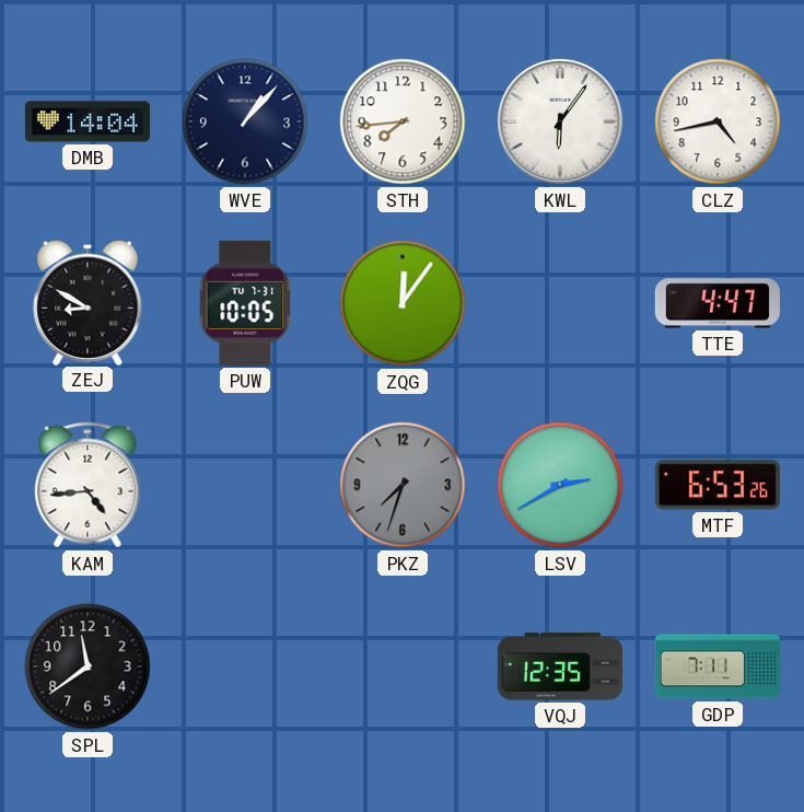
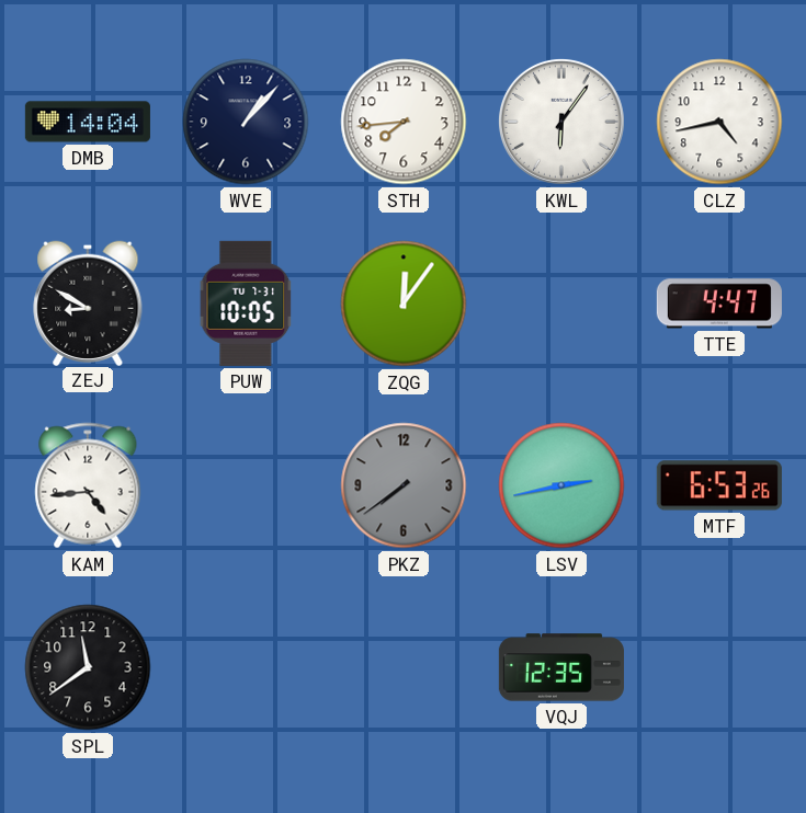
PKZ: 7:33 -> 7:39 (404, 485)
LSV: 2:40 -> 2:43 (561, 485)
GDP: 7:11 -> none (718, 666)
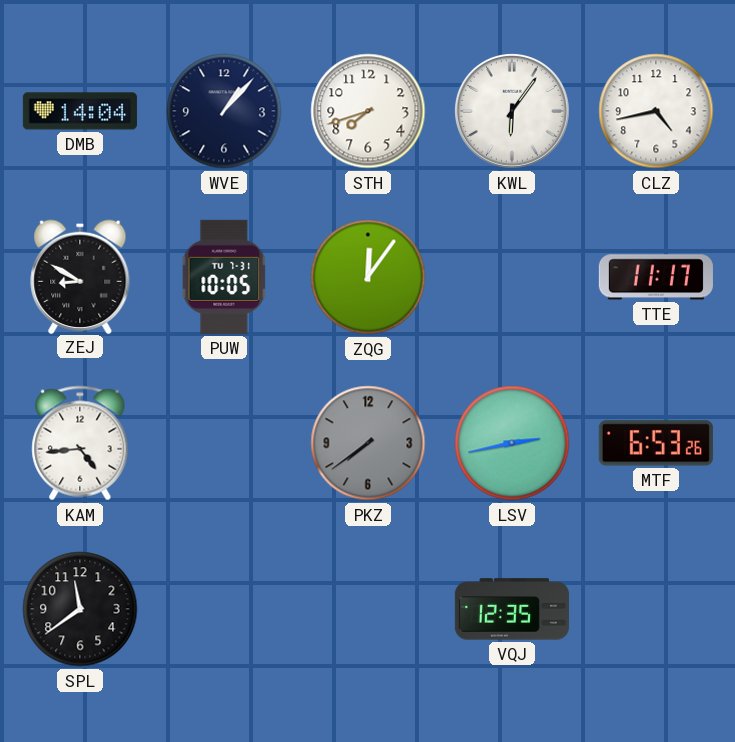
STH: 7:44 -> 7:42 (368, 111)
TTE: 4:47 -> 11:17 (656, 277)
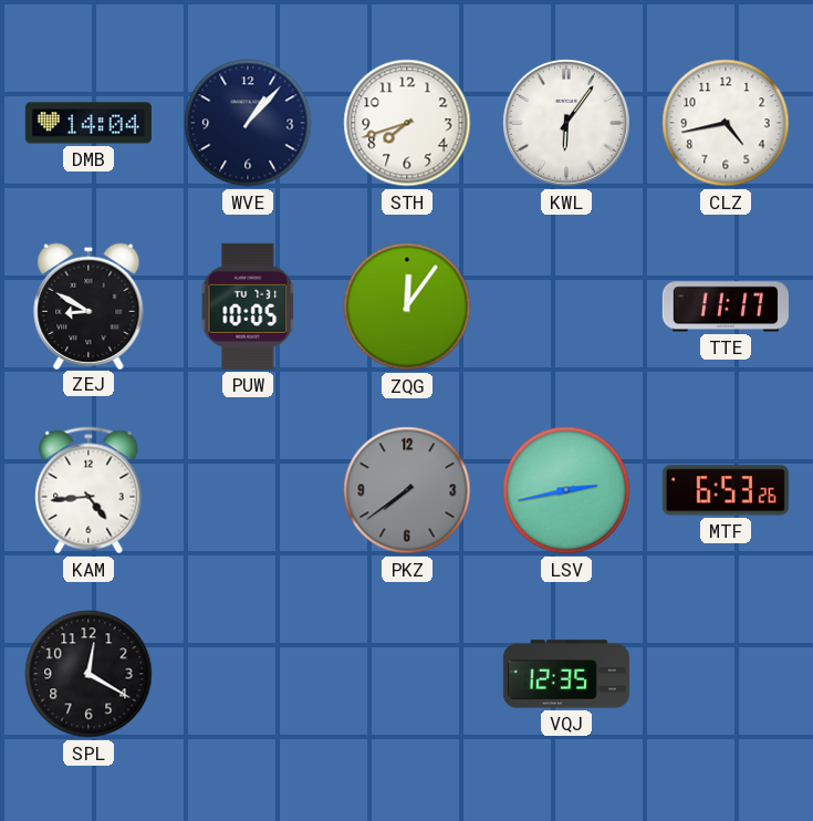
SPL: 11:39 -> 12:20 (88, 674)
